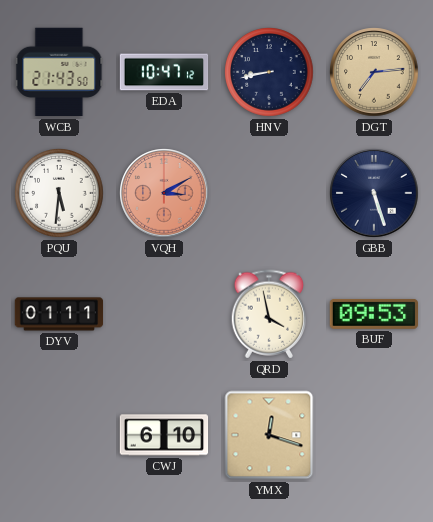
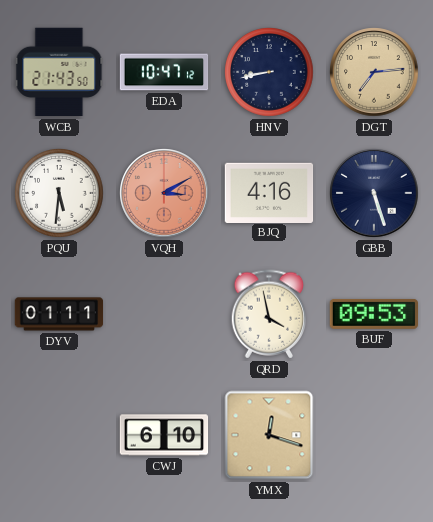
BJQ: none -> 4:16 (269, 192)
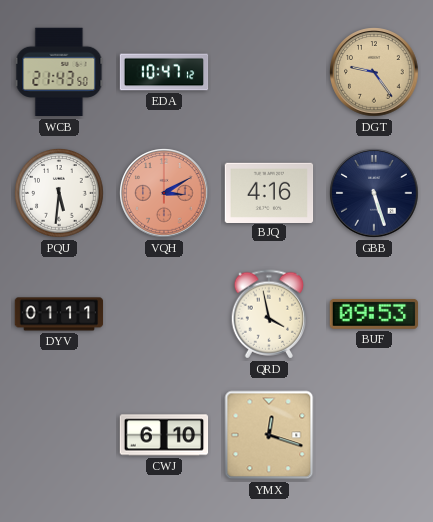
HNV: 8:43 -> none (269, 72)
DGT: 7:14 -> 9:24 (374, 72)
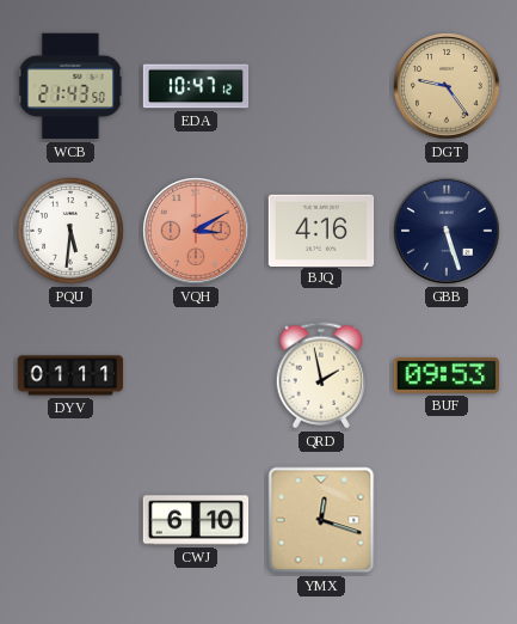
QRD: 3:58 -> 1:58 (321, 375)
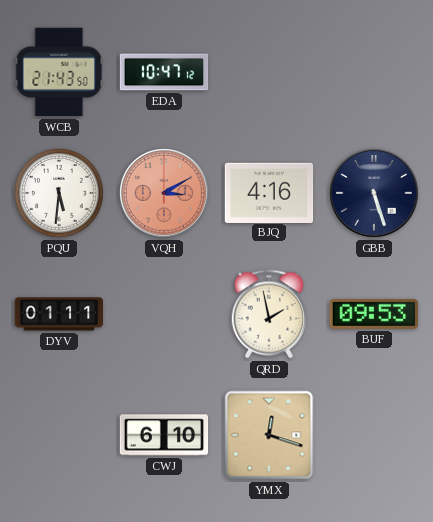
DGT: 9:24 -> none (447, 86)
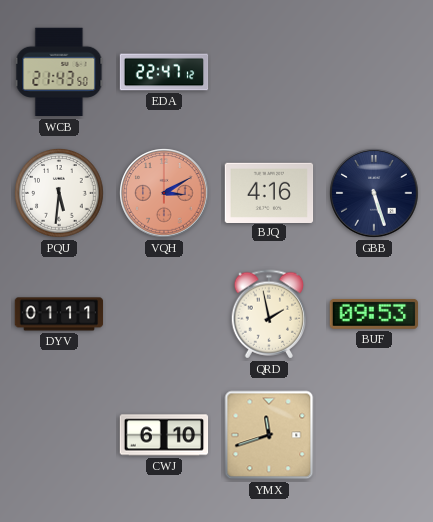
EDA: 10:47 -> 22:47 (164, 72)
YMX: 12:18 -> 11:42 (269, 435)
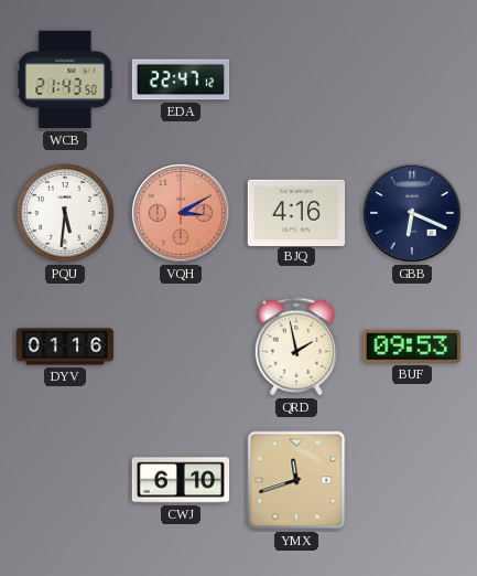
GBB: 5:27 -> 6:19 (412, 213)
DYV: 01:11 -> 01:16 (65, 346)
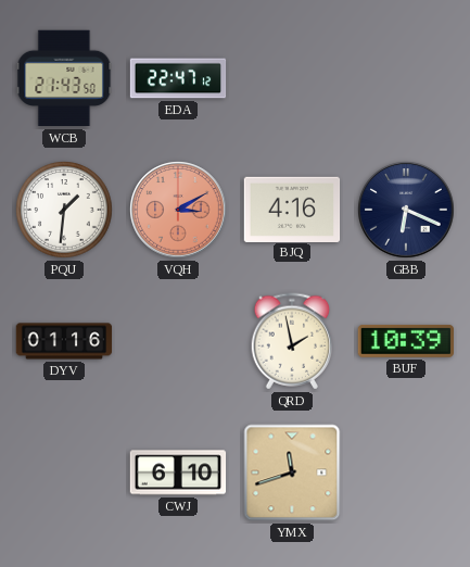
PQU: 5:31 -> 1:31 (64, 210)
BUF: 09:53 -> 10:39 (406, 341)
